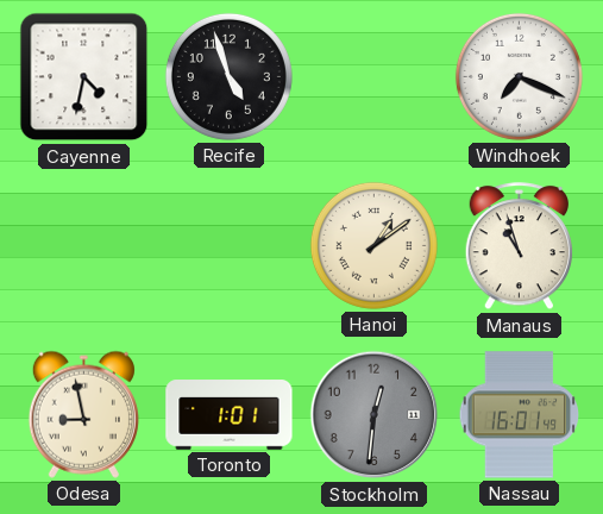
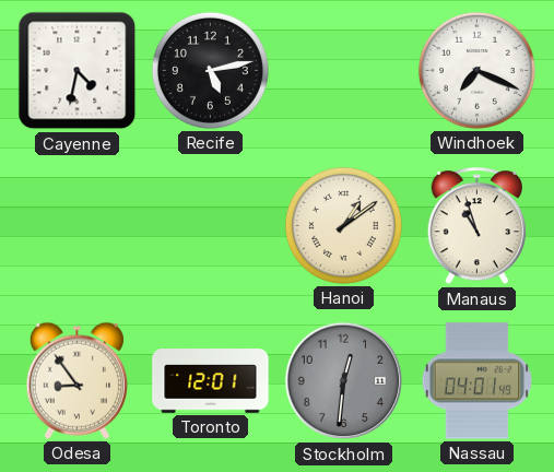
Recife: 4:57 -> 5:13 (210, 70)
Odesa: 8:58 -> 8:54 (76, 380)
Toronto: 1:01 -> 12:01 (211, 381)
Nassau: 16:01 -> 04:01 (478, 381)
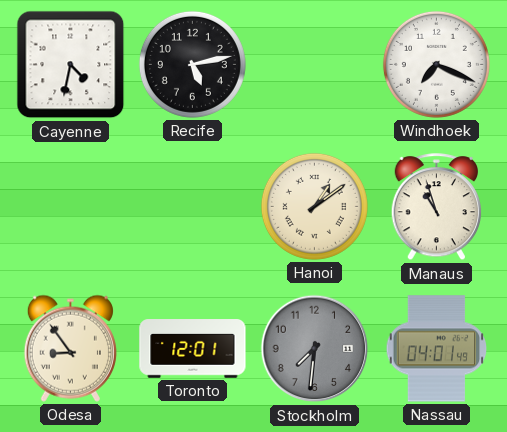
Stockholm: 12:31 -> 7:31 (315, 349)
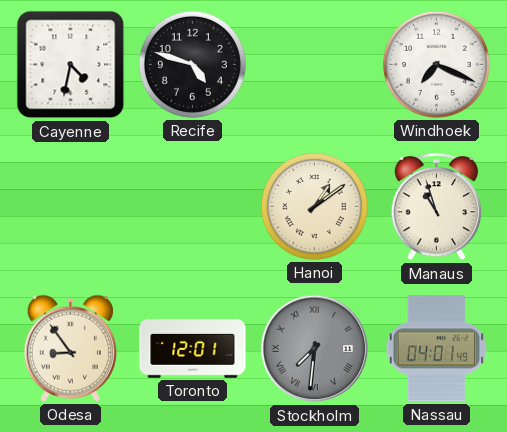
Recife: 5:13 -> 4:48 (192, 64)
Stockholm numerals: Arabic -> Roman (315, 349)
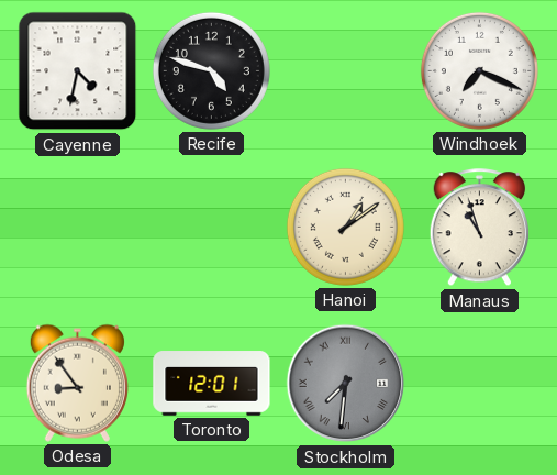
Nassau: 04:01 -> none (437, 349)
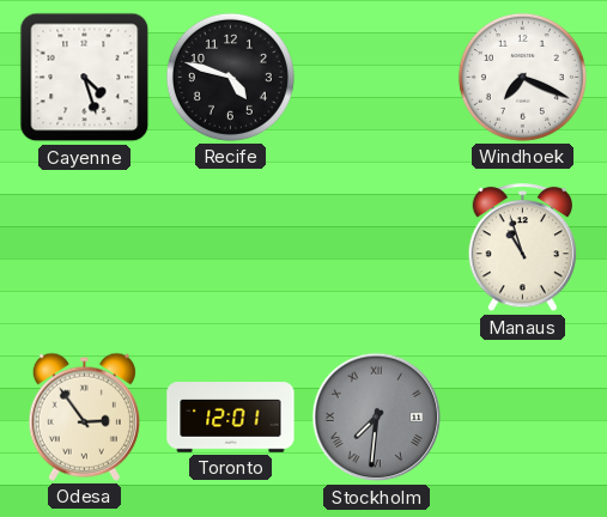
Cayenne: 4:32 -> 4:27 (85, 78)
Hanoi: 1:09 -> none (345, 227)
Odesa: 8:54 -> 2:54 (84, 416)
